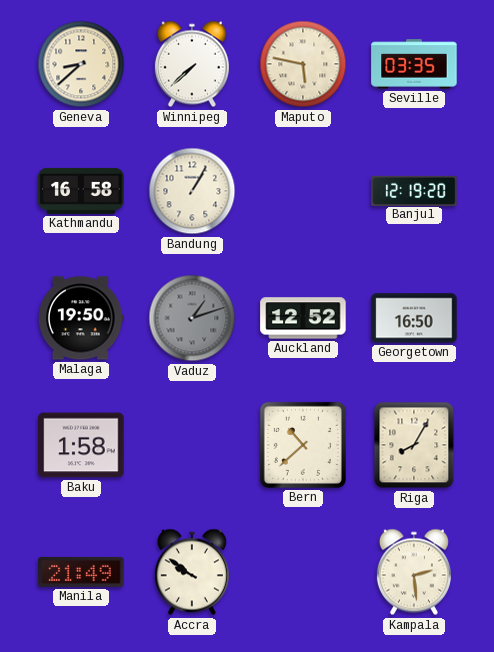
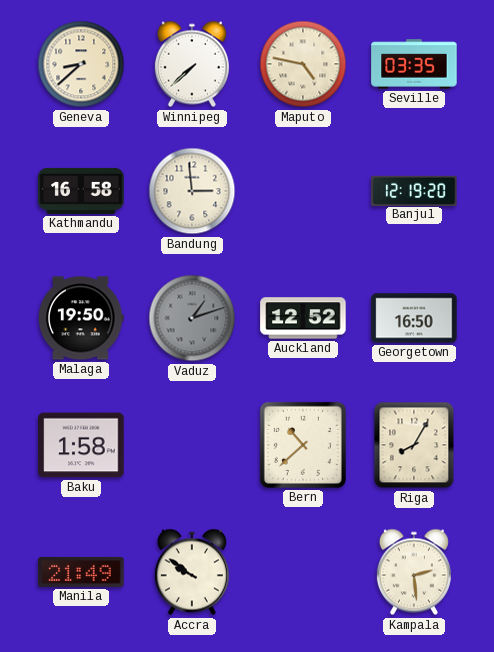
Maputo: 5:47 -> 4:47 (303, 64)
Bandung: 1:05 -> 2:59 (192, 191)
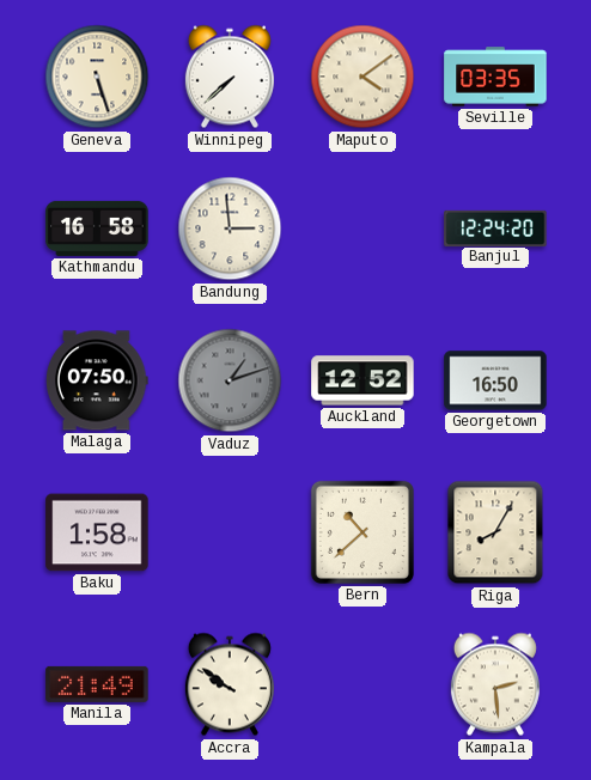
Geneva: 8:38 -> 5:27 (97, 77)
Maputo: 4:47 -> 4:09 (362, 77)
Banjul: 12:19 -> 12:24 (495, 227)
Malaga: 19:50 -> 07:50 (98, 380)
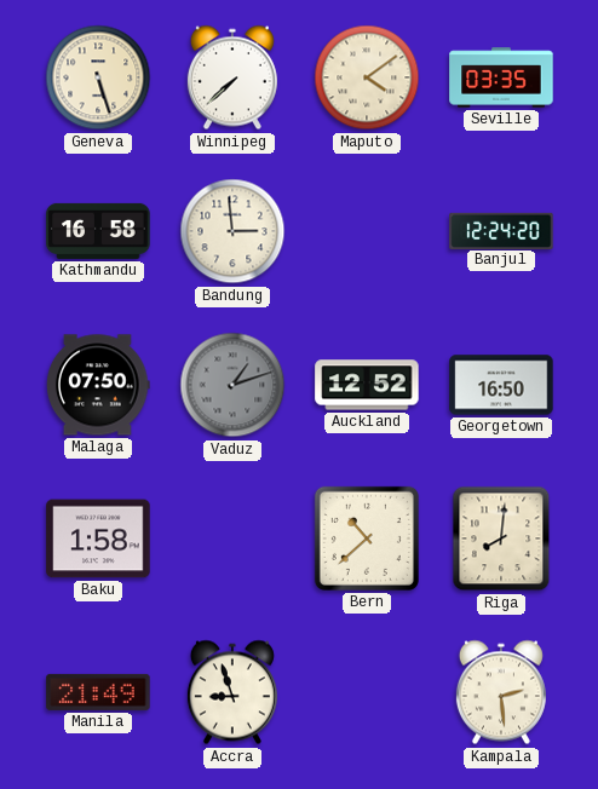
Riga: 8:05 -> 8:01 (501, 539)
Accra: 9:51 -> 8:57 (232, 692)
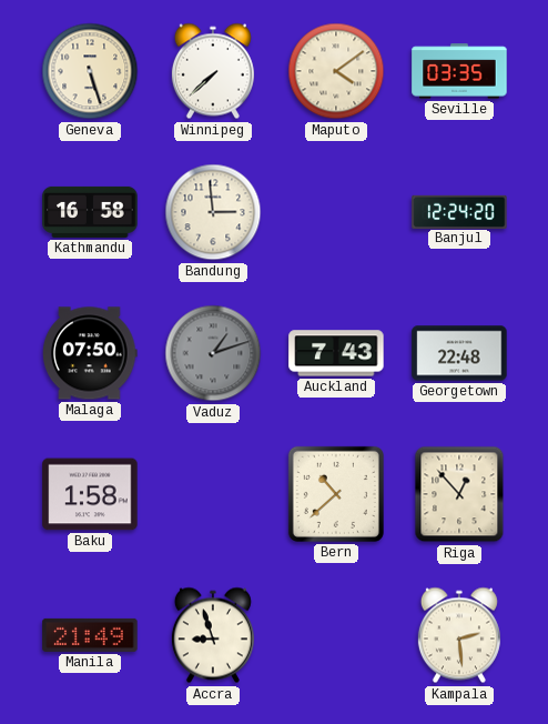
Auckland: 12:52 -> 7:43 (336, 353)
Georgetown: 16:50 -> 22:48 (459, 353)
Riga: 8:01 -> 12:53 (459, 494)
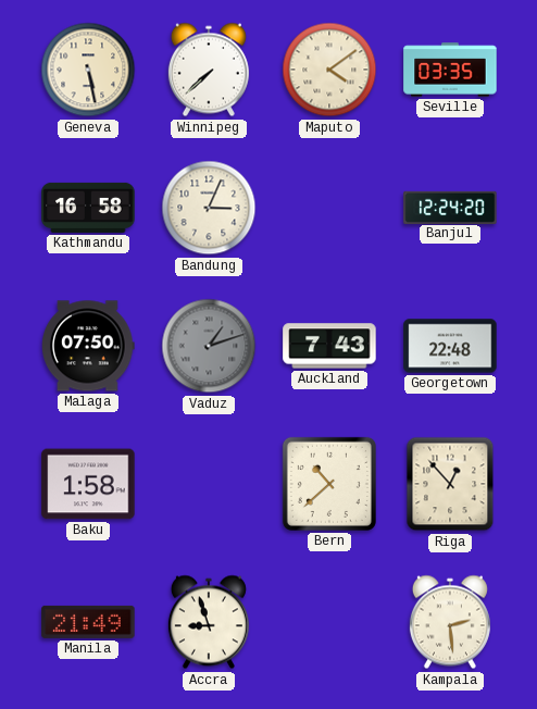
Geneva: 5:27 -> 5:28 (88, 70)
Bandung: 2:59 -> 3:04 (209, 208)
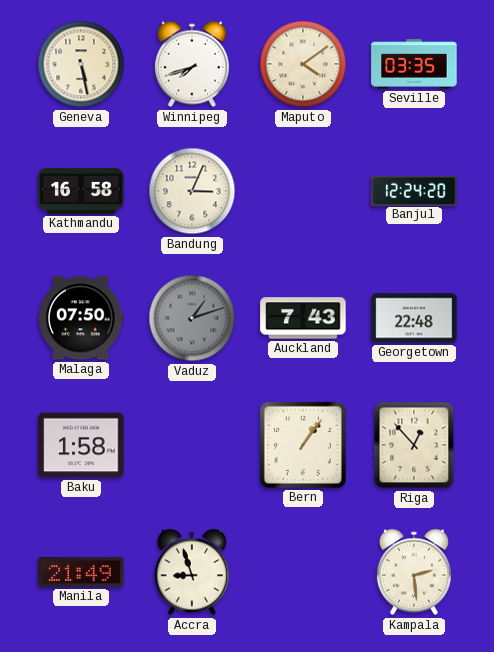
Winnipeg: 7:38 -> 7:42 (192, 64)
Bern: 10:38 -> 1:06 (303, 445)
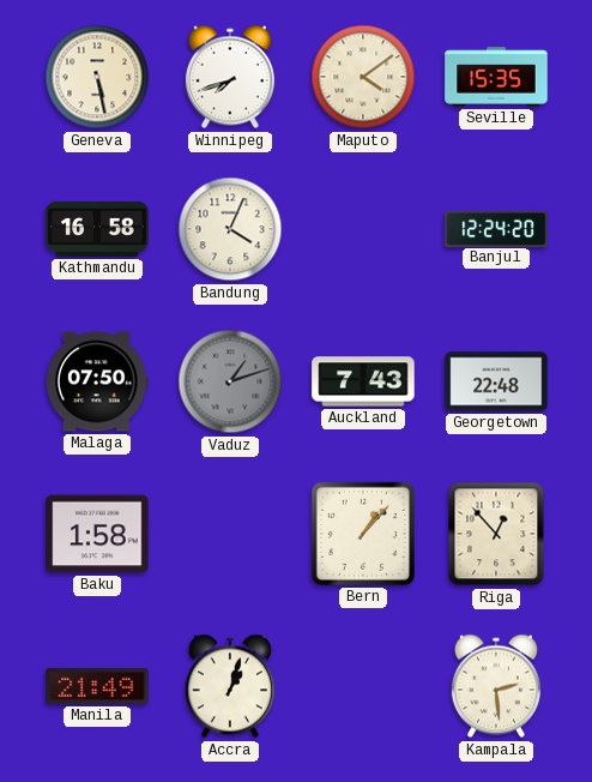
Seville: 03:35 -> 15:35 (496, 77)
Bandung: 3:04 -> 4:04 (230, 229)
Bern: 1:06 -> 1:07 (363, 534)
Accra: 8:57 -> 1:03 (230, 686)
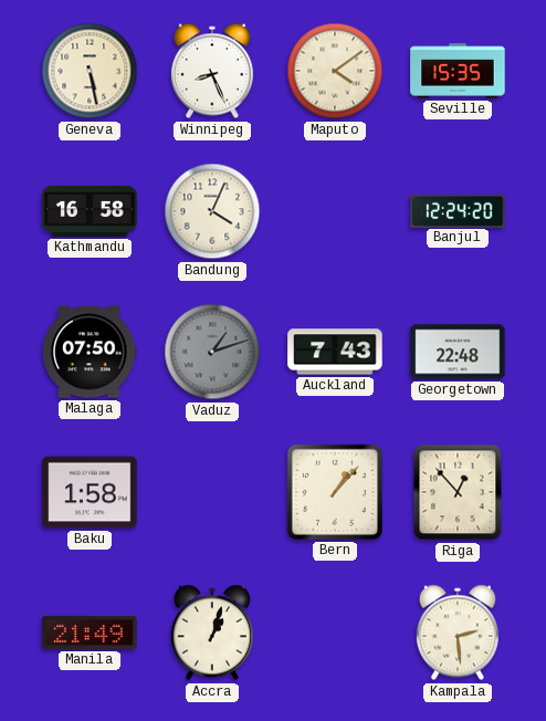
Winnipeg: 7:42 -> 8:26 (212, 71)
